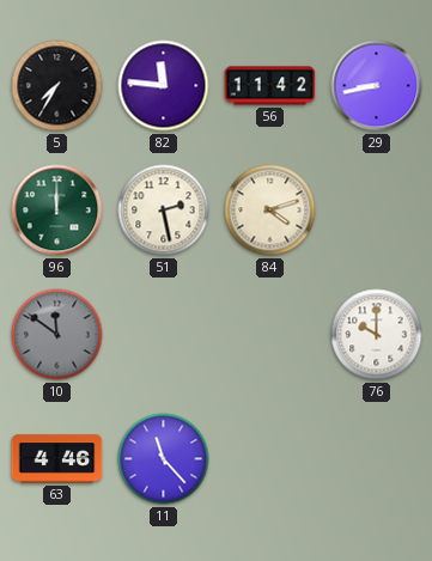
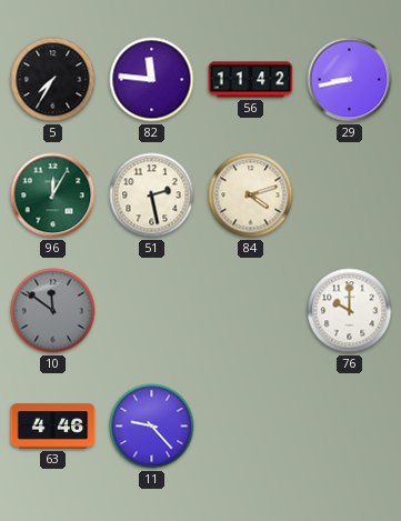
96: 12:00 -> 12:05 (53, 196)
11: 11:23 -> 9:23 (152, 427)
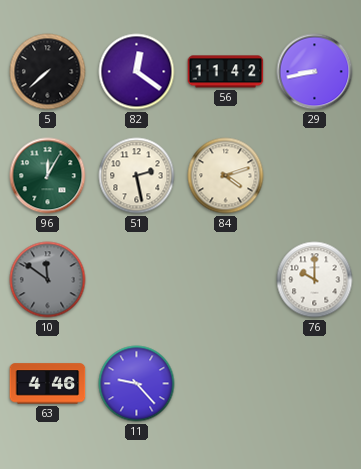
5: 7:35 -> 7:38 (48, 72)
82: 11:46 -> 12:21 (137, 72)
